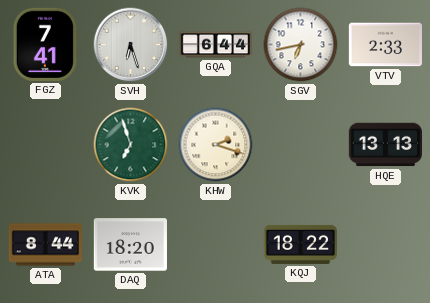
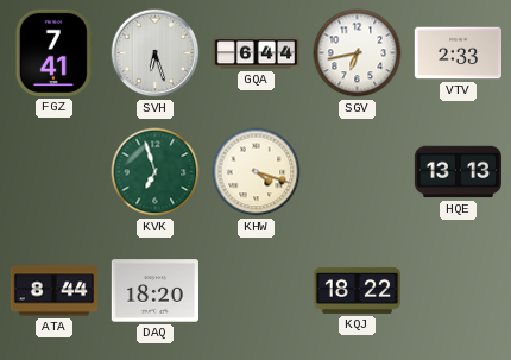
KHW: 2:18 -> 4:18 (257, 172)
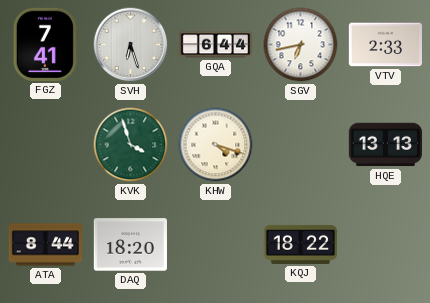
KVK: 6:57 -> 3:57 (131, 145)
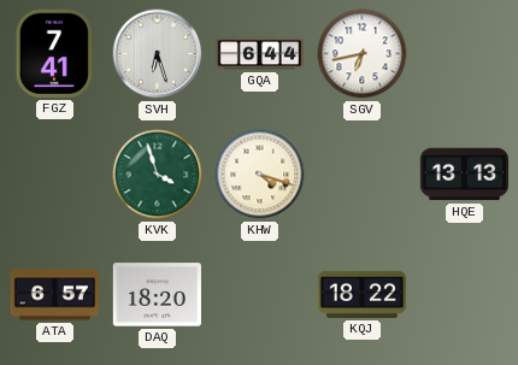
VTV: 2:33 -> none (385, 45)
ATA: 8:44 -> 6:57 (54, 295)
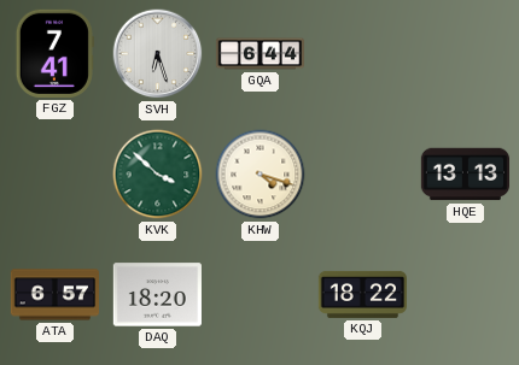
SGV: 6:43 -> none (363, 54)
KVK: 3:57 -> 3:52 (158, 175)
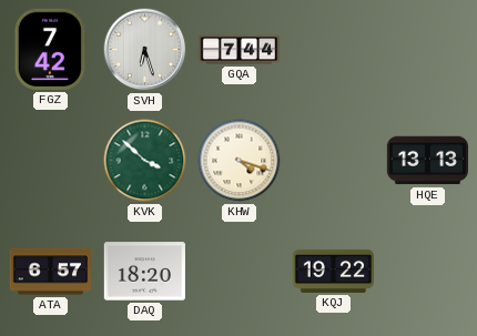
FGZ: 7:41 -> 7:42 (50, 49)
GQA: 6:44 -> 7:44 (240, 50)
KQJ: 18:22 -> 19:22 (333, 271)
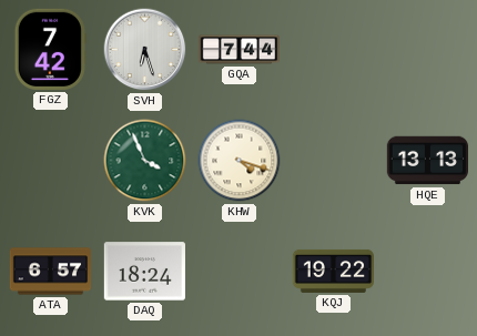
KVK: 3:52 -> 3:56 (145, 161)
DAQ: 18:20 -> 18:24 (144, 272)
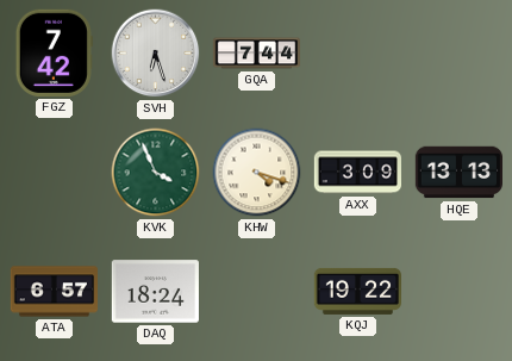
AXX: none -> 3:09 (357, 173)
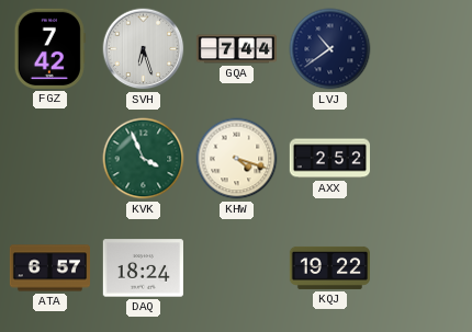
LVJ: none -> 10:39 (330, 49)
AXX: 3:09 -> 2:52 (329, 159)
HQE: 13:13 -> none (458, 173)
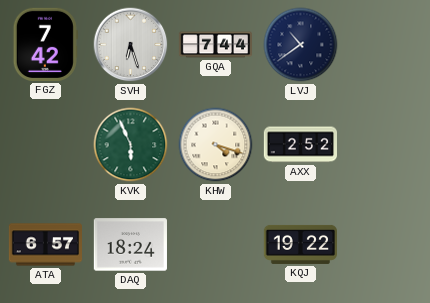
KVK: 3:56 -> 5:56 (131, 145)
